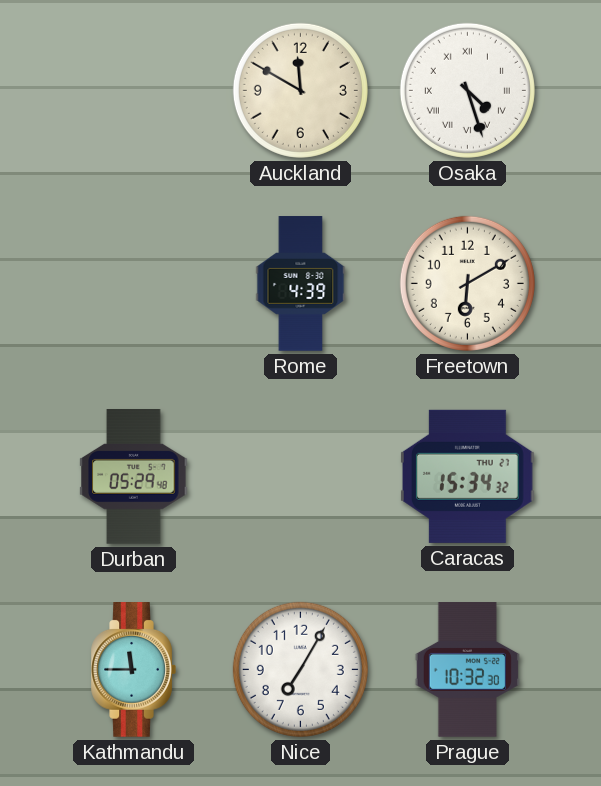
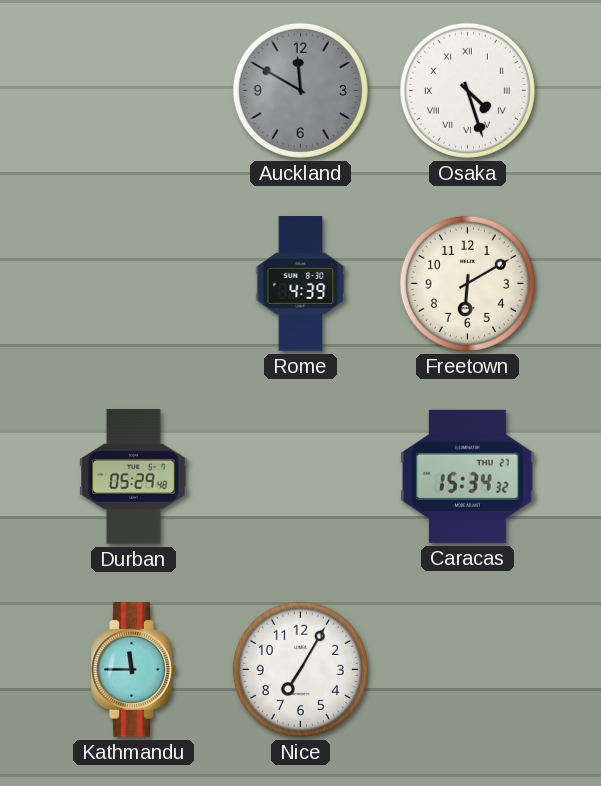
Auckland dial: cream -> grey (300, 90)
Prague: 10:32 -> none (467, 670)
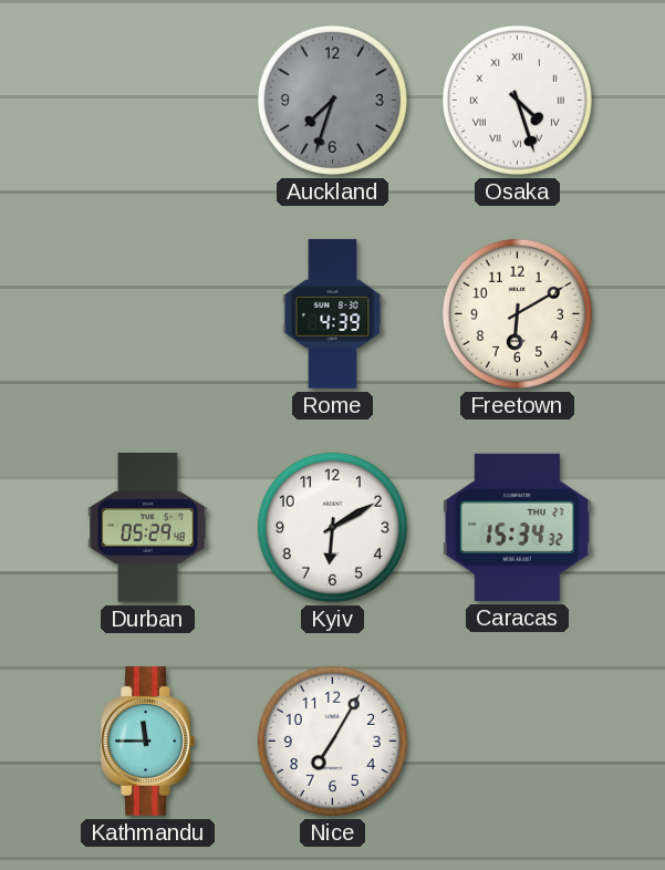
Auckland: 11:50 -> 7:33 (332, 100)
Kyiv: none -> 6:10 (332, 527)
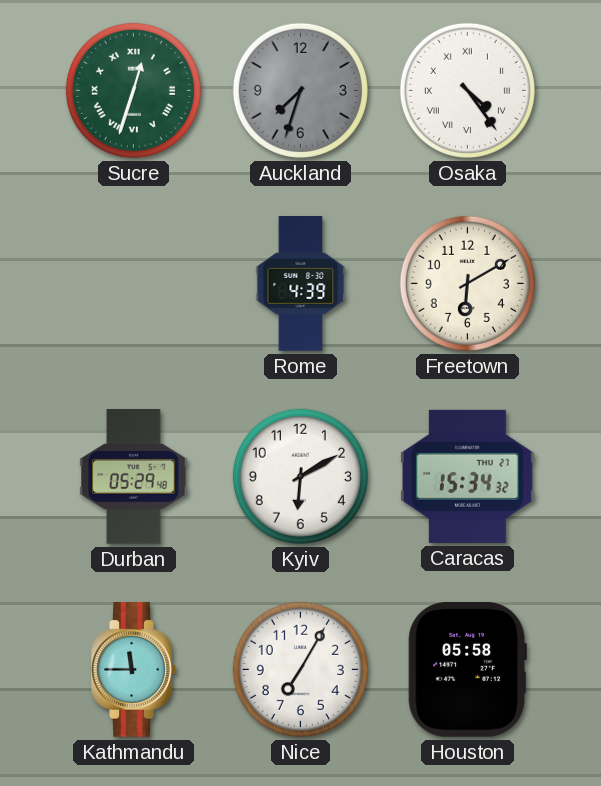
Sucre: none -> 12:33 (133, 90)
Osaka: 4:27 -> 4:24 (467, 90)
Houston: none -> 05:58 (467, 670)
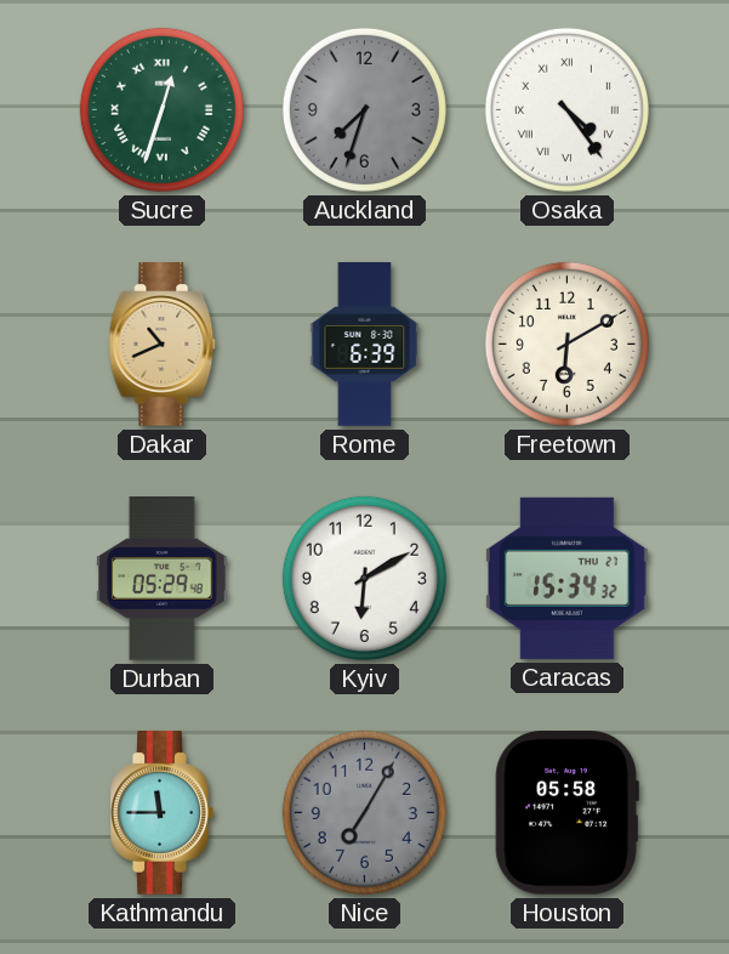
Dakar: none -> 10:41 (163, 345)
Rome: 4:39 -> 6:39 (365, 345)
Nice dial: white -> grey (364, 812)
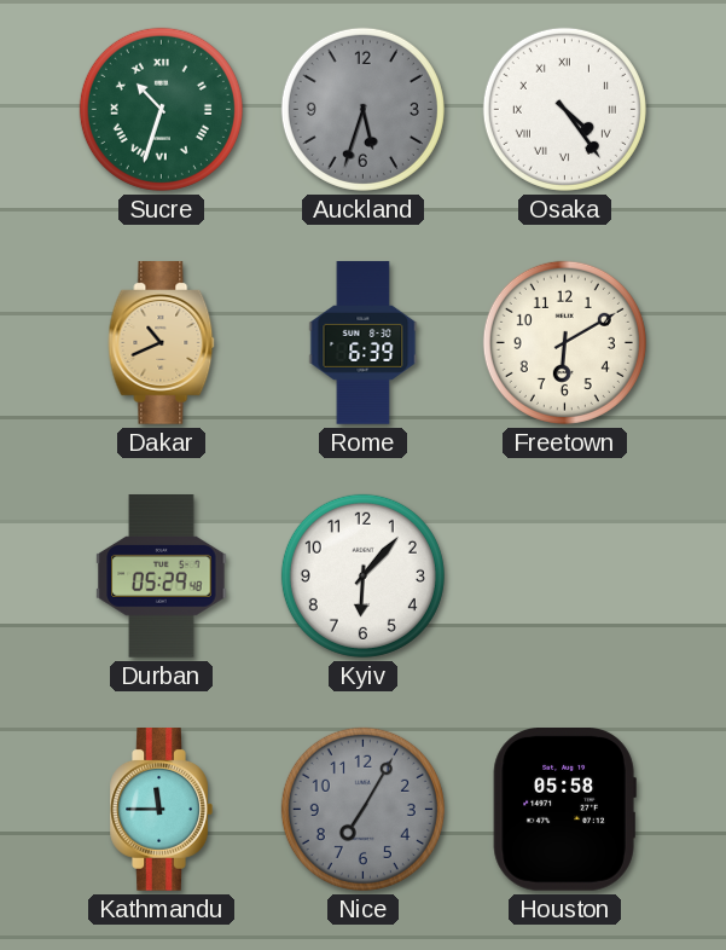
Sucre: 12:33 -> 10:33 (161, 109)
Auckland: 7:33 -> 5:33 (362, 109)
Kyiv: 6:10 -> 6:07 (362, 575)
Caracas: 15:34 -> none (568, 578)
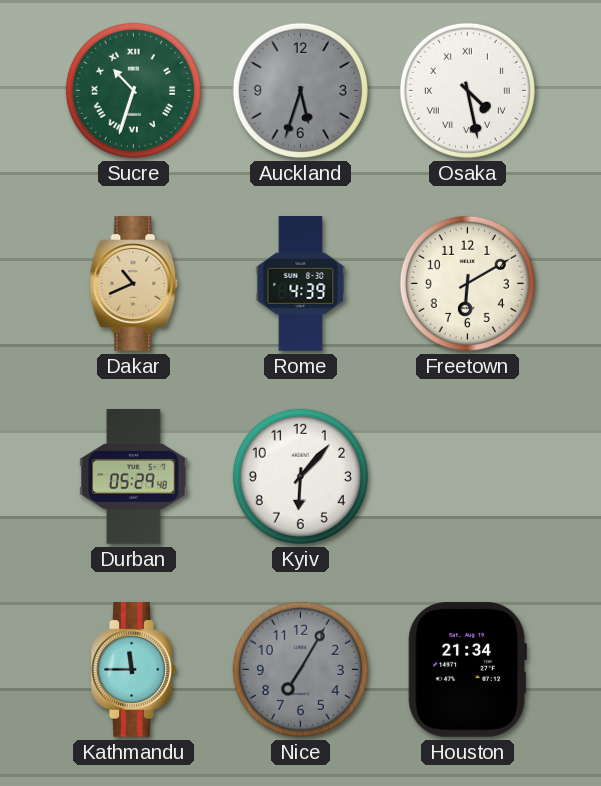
Osaka: 4:24 -> 4:28 (467, 90)
Rome: 6:39 -> 4:39 (301, 284)
Houston: 05:58 -> 21:34 (467, 670)
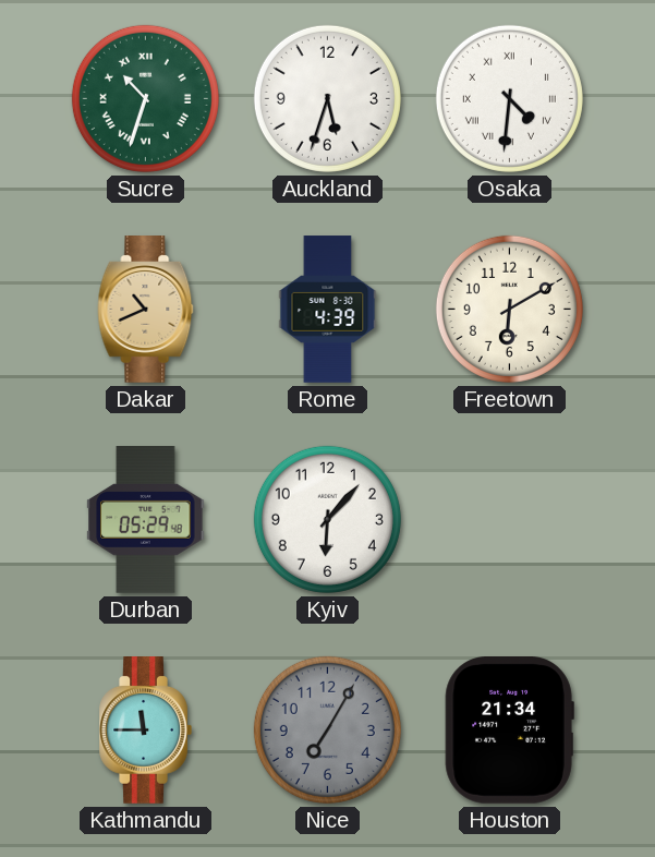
Auckland dial: grey -> white (327, 98)
Osaka: 4:28 -> 4:31 (509, 98)
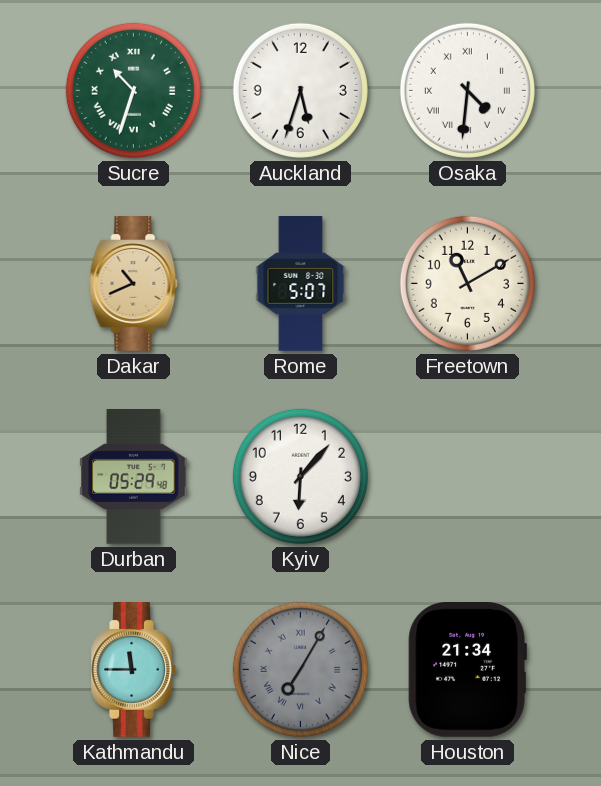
Rome: 4:39 -> 5:07 (301, 284)
Freetown: 6:10 -> 11:10 (467, 283)
Nice numerals: Arabic -> Roman (300, 669)
